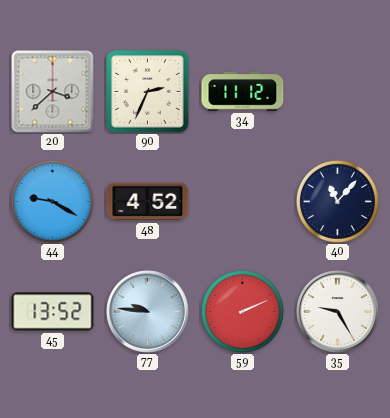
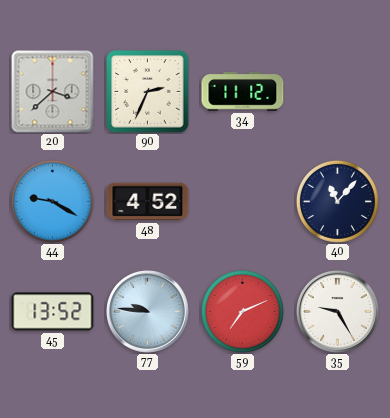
59: 2:11 -> 7:11 (242, 311)
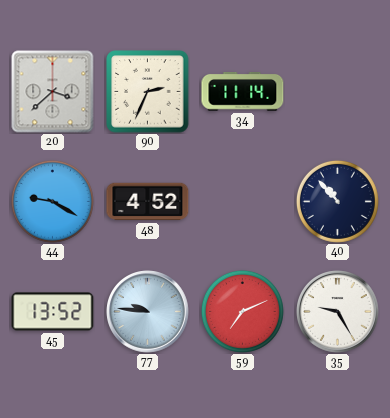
34: 11:12 -> 11:14 (243, 92)
40: 11:07 -> 10:53 (337, 201)
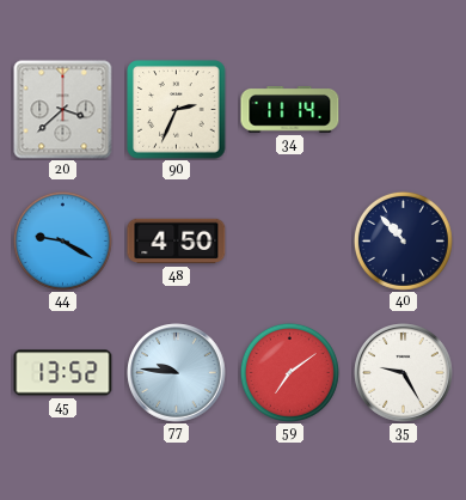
48: 4:52 -> 4:50 (177, 242)
59: 7:11 -> 7:09 (289, 372)
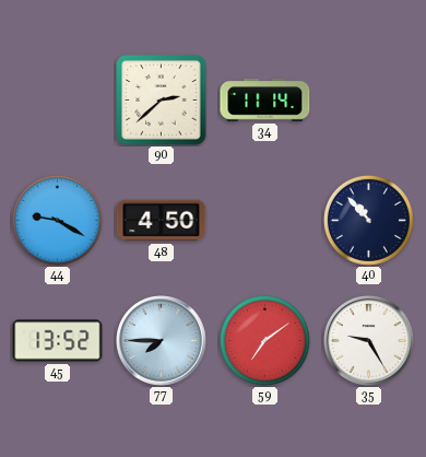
20: 3:38 -> none (63, 110)
90: 2:34 -> 2:38 (162, 101)
77: 9:46 -> 7:45 (162, 341)
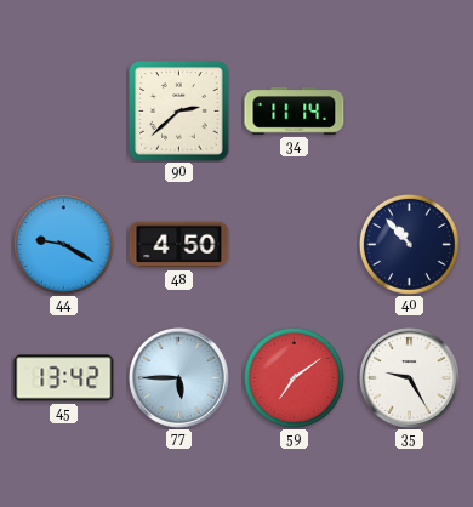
45: 13:52 -> 13:42 (64, 378)
77: 7:45 -> 5:45 (179, 378)
